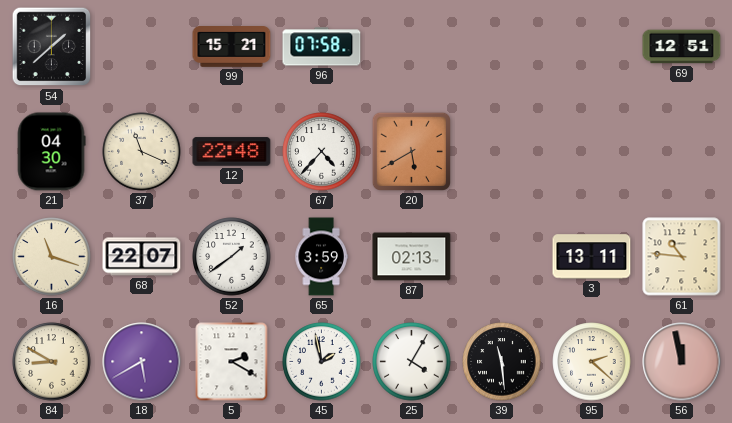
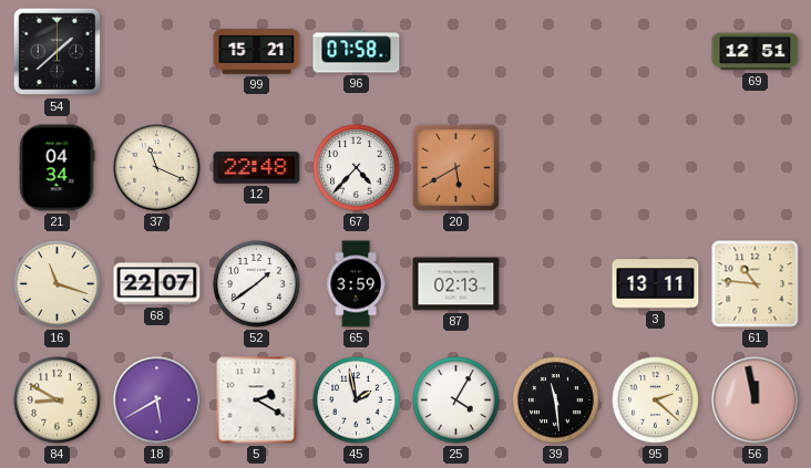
21: 04:30 -> 04:34 (57, 168)
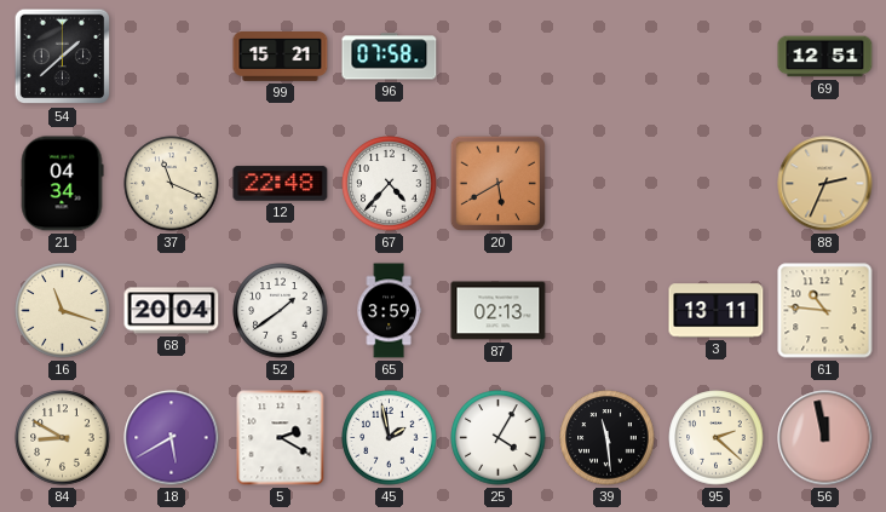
88: none -> 2:34 (825, 184)
68: 22:07 -> 20:04 (172, 311)
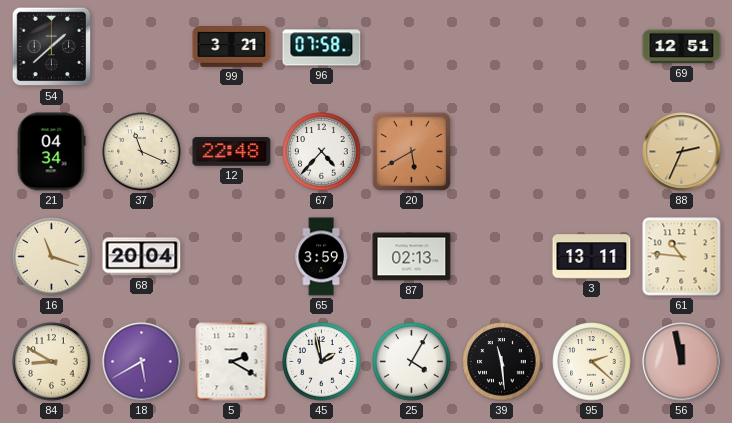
99: 15:21 -> 3:21 (232, 47)
52: 1:39 -> none (281, 311)
